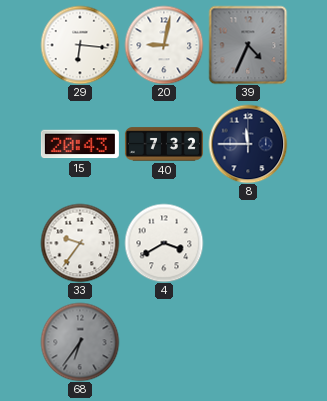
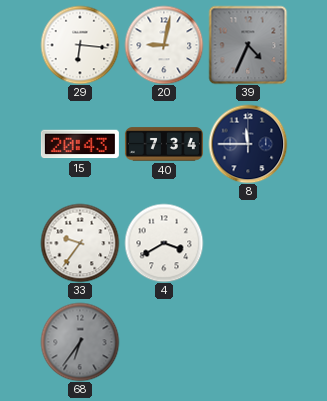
40: 7:32 -> 7:34 (164, 144)
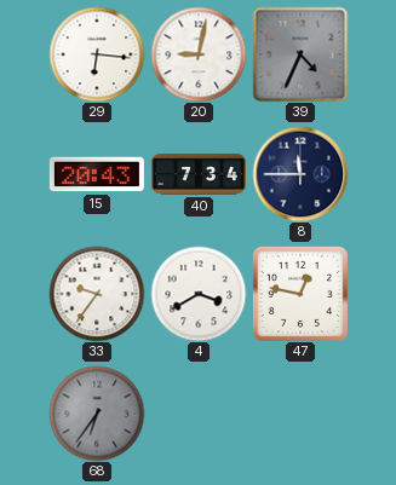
47: none -> 12:47 (300, 294)
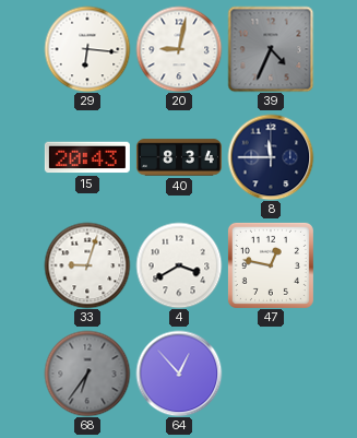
40: 7:34 -> 8:34 (179, 157)
33: 9:36 -> 9:03 (87, 265)
64: none -> 12:53 (179, 374)
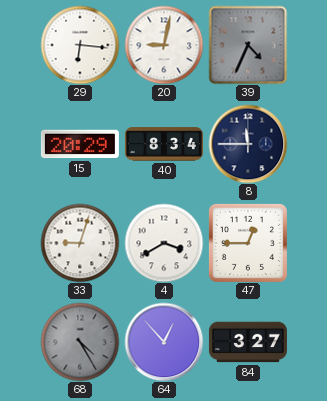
15: 20:43 -> 20:29 (80, 144)
47: 12:47 -> 12:45 (248, 243)
68: 6:36 -> 4:25 (80, 342)
84: none -> 3:27 (248, 342)
